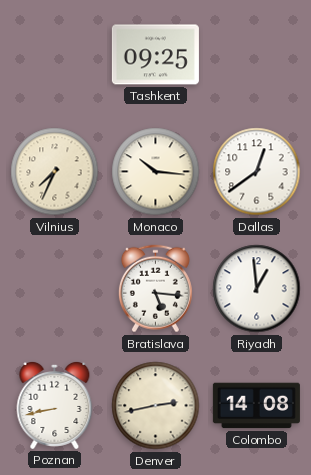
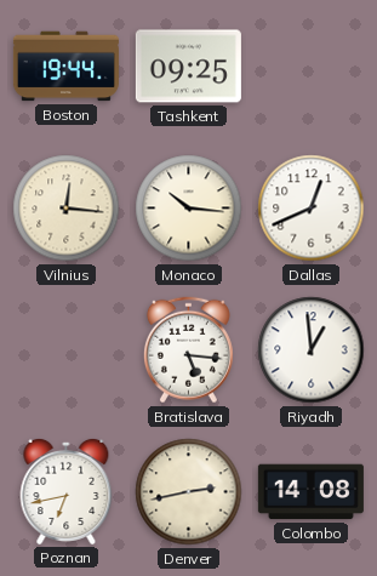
Boston: none -> 19:44 (65, 67)
Vilnius: 7:34 -> 12:16 (67, 209)
Dallas: 12:39 -> 12:41 (312, 209)
Poznan: 8:43 -> 6:43 (67, 491)
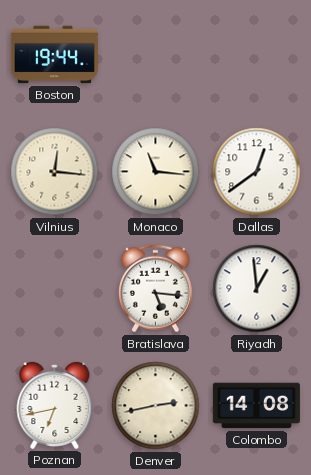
Tashkent: 09:25 -> none (188, 67)
Monaco: 10:16 -> 11:16 (156, 172)
Dallas: 12:41 -> 12:39 (257, 172)
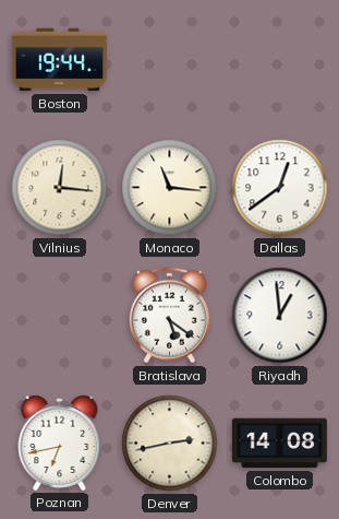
Bratislava: 5:16 -> 5:21 (169, 316)
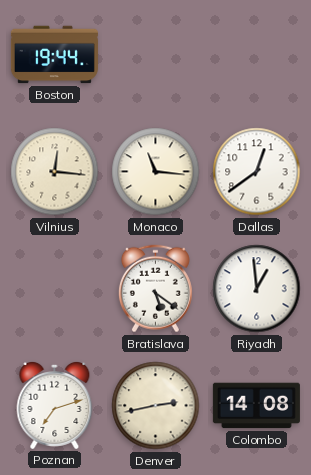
Poznan: 6:43 -> 7:12 (55, 405)
